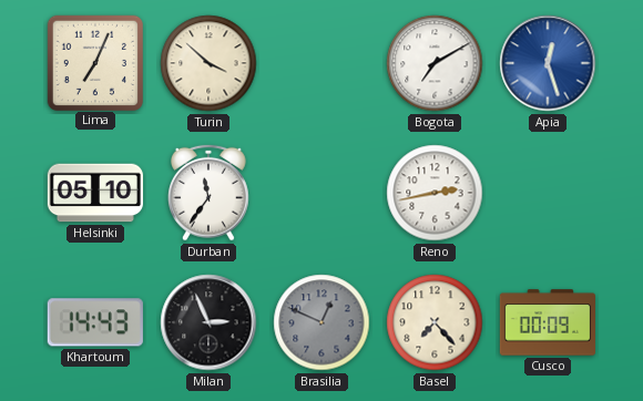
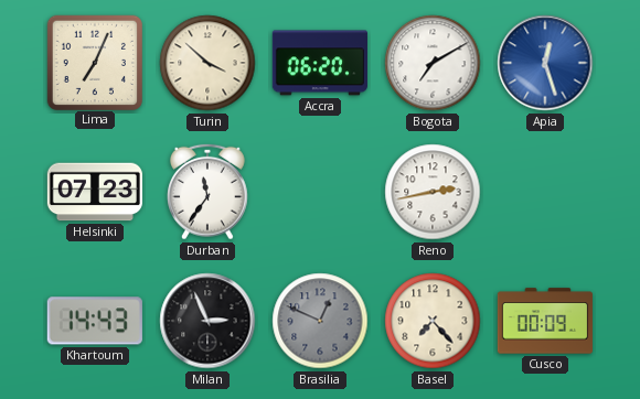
Accra: none -> 06:20 (320, 63)
Helsinki: 05:10 -> 07:23 (94, 192)
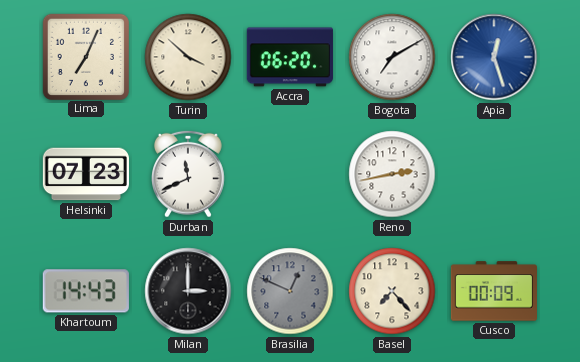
Durban: 11:36 -> 11:41 (189, 174)
Milan: 2:56 -> 3:00 (188, 291)
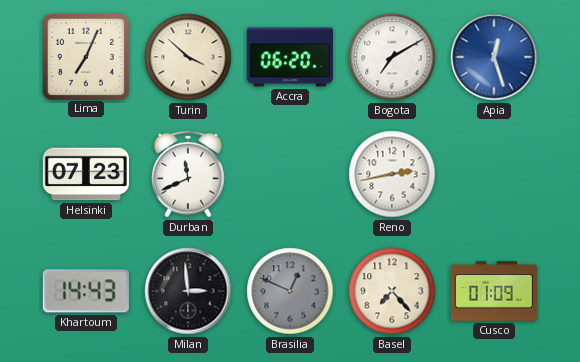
Milan: 3:00 -> 2:59 (188, 291)
Cusco: 00:09 -> 01:09 (493, 291)
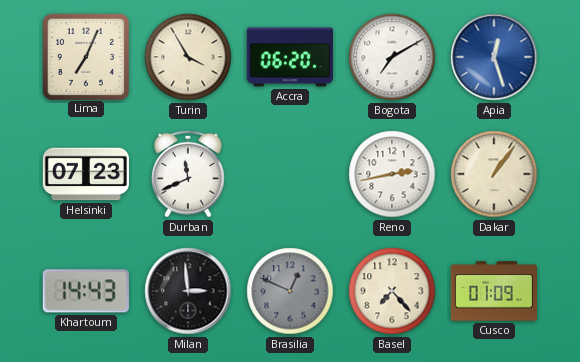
Turin: 3:52 -> 3:55 (188, 57)
Dakar: none -> 1:06 (494, 174)
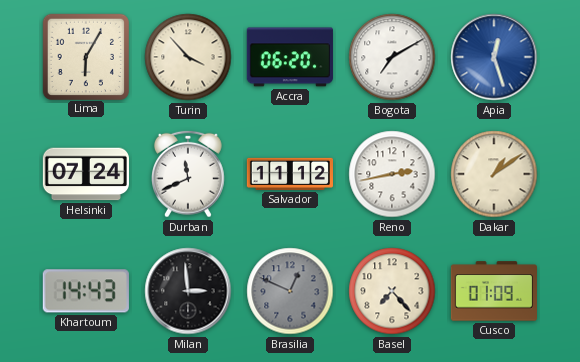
Lima: 7:04 -> 6:05 (85, 56)
Turin: 3:55 -> 3:53 (188, 57)
Helsinki: 07:23 -> 07:24 (85, 174)
Salvador: none -> 11:12 (290, 174)
Dakar: 1:06 -> 1:09 (494, 174)
